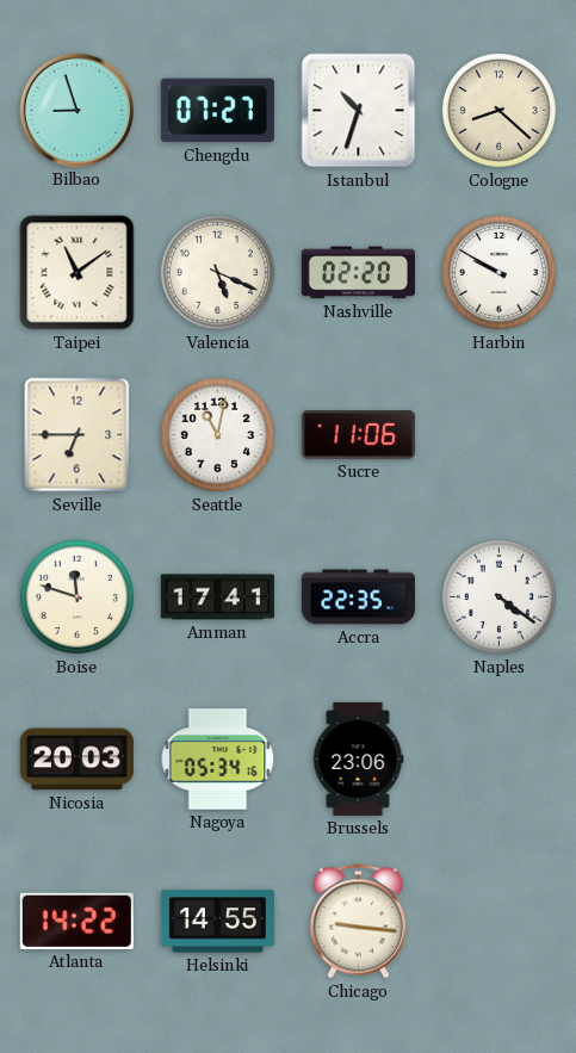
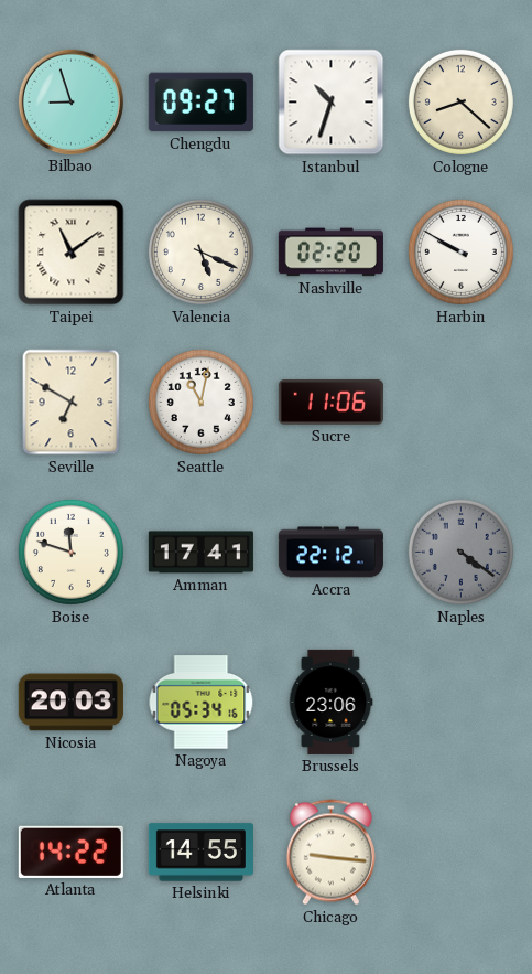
Chengdu: 07:27 -> 09:27 (200, 103)
Seville: 6:45 -> 6:50 (72, 403)
Accra: 22:35 -> 22:12 (330, 553)
Naples dial: white -> grey (460, 552)
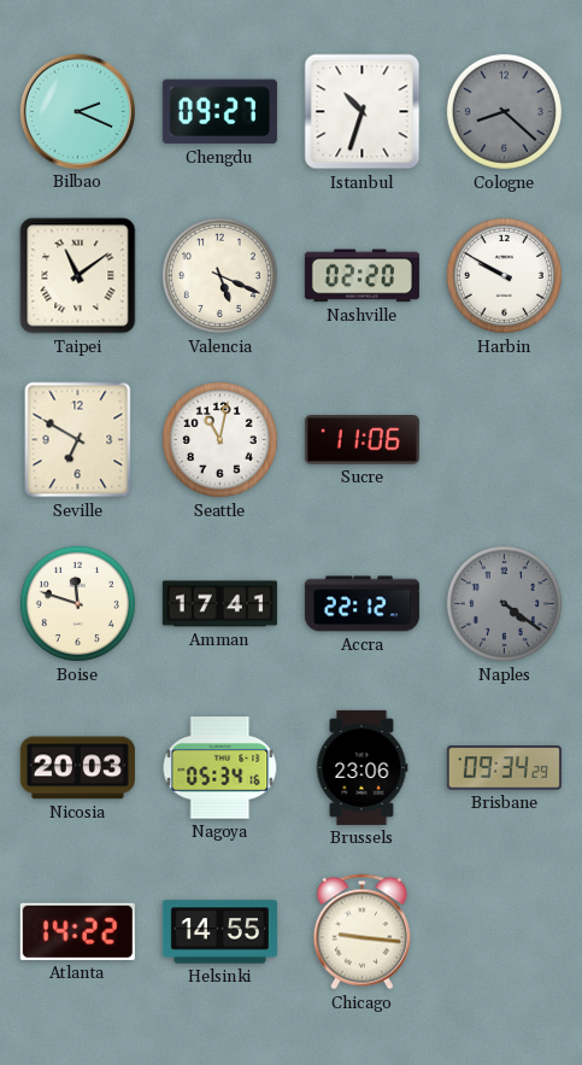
Bilbao: 8:57 -> 2:19 (77, 111)
Cologne dial: cream -> grey (504, 111)
Brisbane: none -> 09:34 (504, 768)
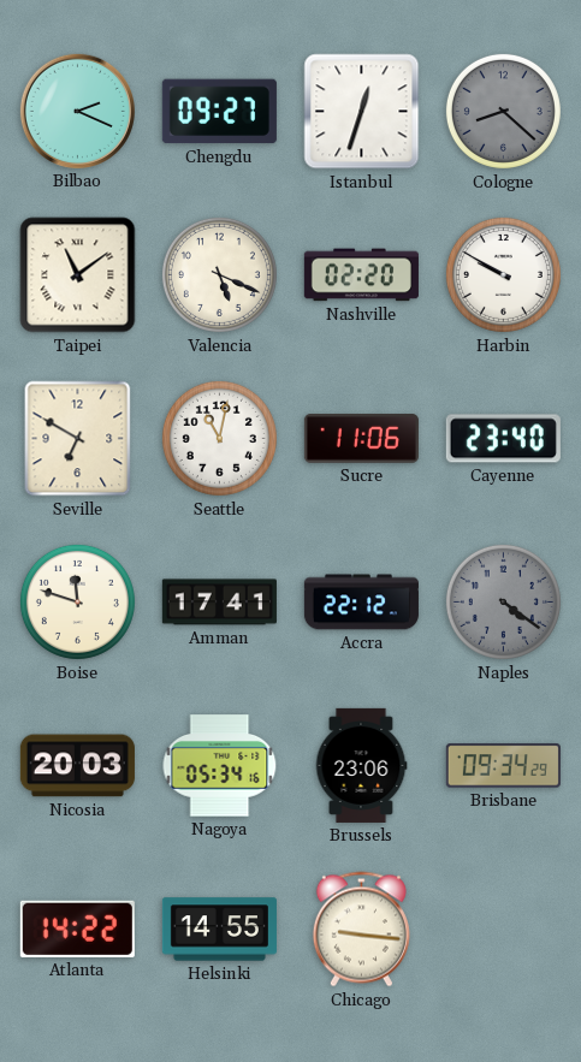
Istanbul: 10:33 -> 12:33 (362, 112)
Cayenne: none -> 23:40 (503, 439)
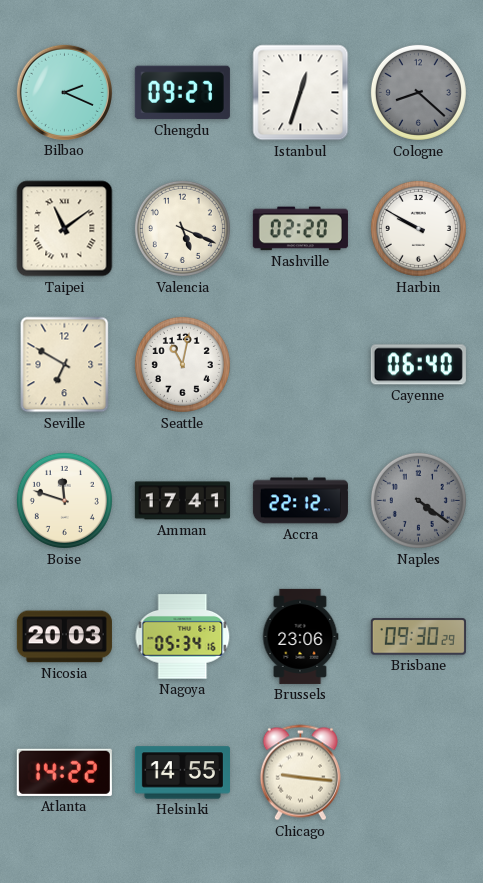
Sucre: 11:06 -> none (361, 439)
Cayenne: 23:40 -> 06:40 (418, 365)
Brisbane: 09:34 -> 09:30 (418, 637)
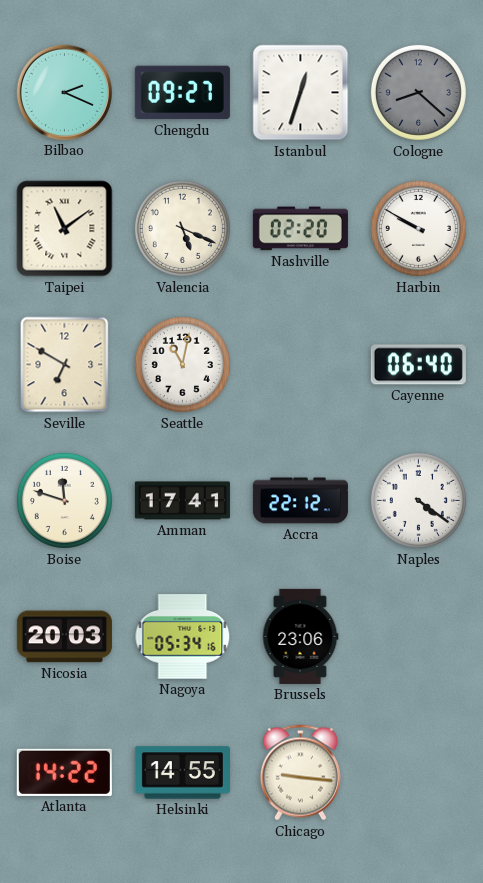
Naples dial: grey -> white (418, 500)
Brisbane: 09:30 -> none (418, 637)
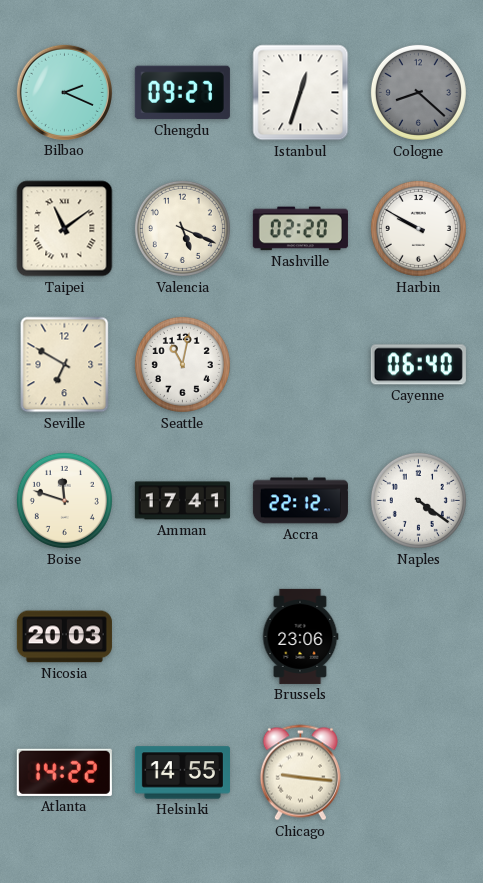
Nagoya: 05:34 -> none (183, 637)
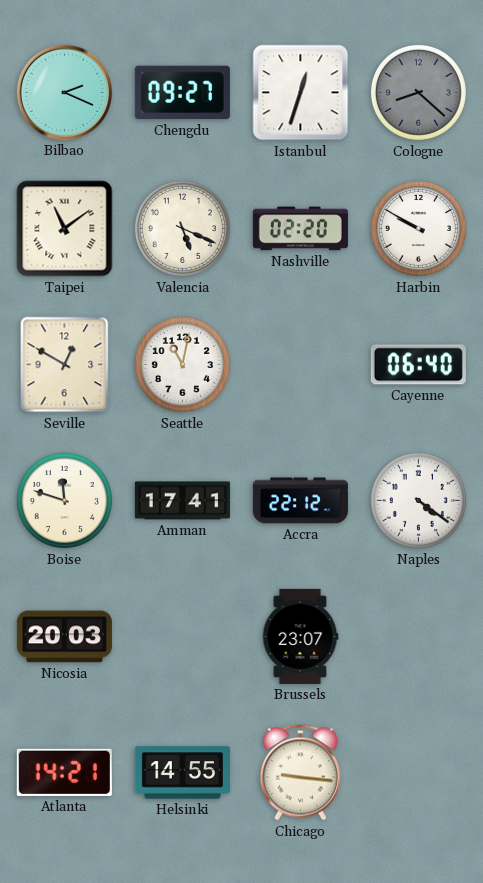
Seville: 6:50 -> 12:50 (65, 365)
Brussels: 23:06 -> 23:07 (300, 636)
Atlanta: 14:22 -> 14:21 (64, 772)
